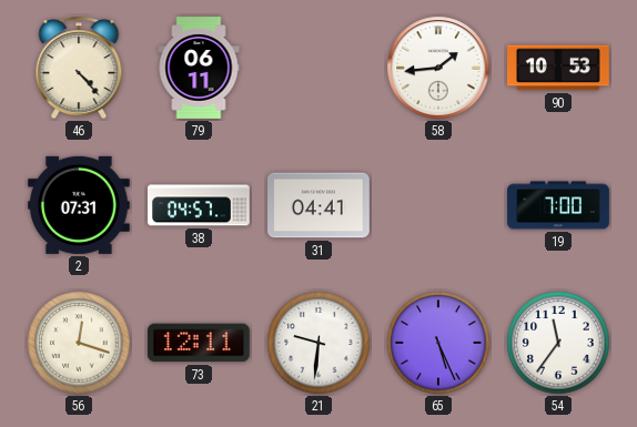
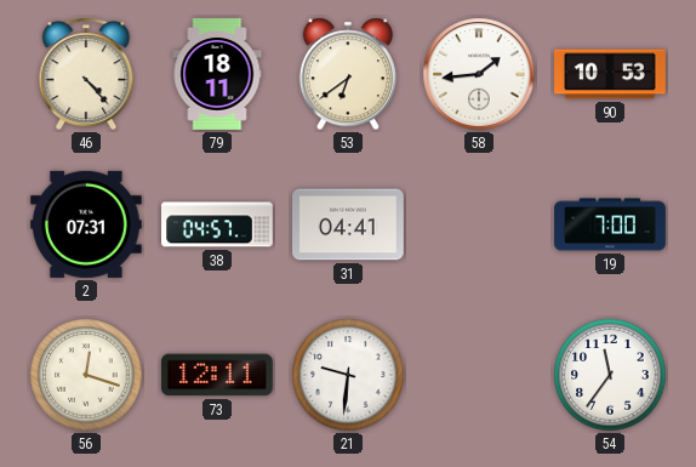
79: 06:11 -> 18:11 (217, 75)
53: none -> 6:39 (348, 74)
65: 5:26 -> none (438, 343)
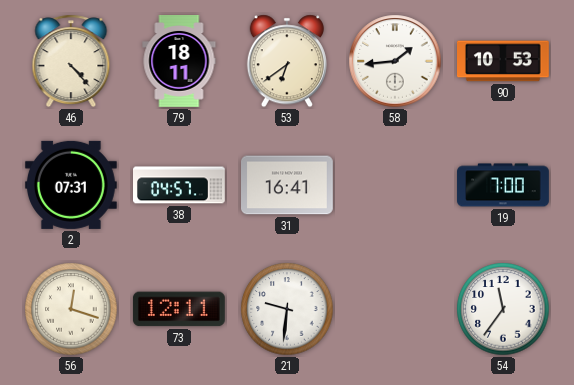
31: 04:41 -> 16:41 (288, 185)
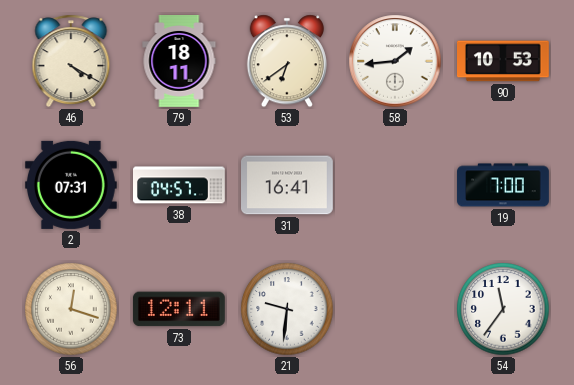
46: 4:23 -> 4:20 (71, 61)
